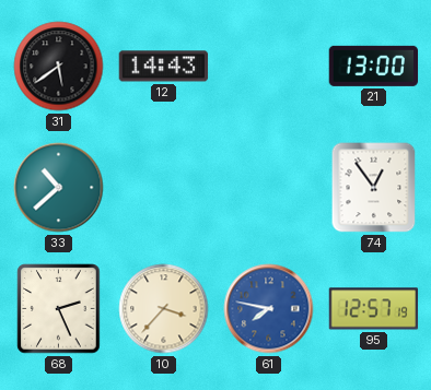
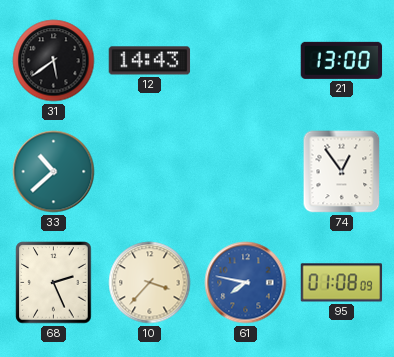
95: 12:57 -> 01:08 (342, 283)
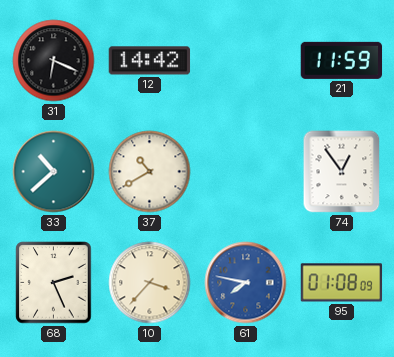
31: 5:39 -> 6:19 (54, 61)
12: 14:43 -> 14:42 (150, 61)
21: 13:00 -> 11:59 (342, 60)
37: none -> 10:40 (150, 172)
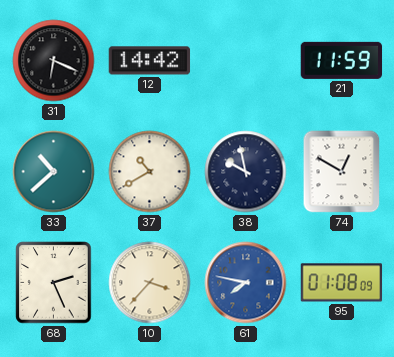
38: none -> 9:58 (246, 172)
74: 12:54 -> 12:50 (342, 172)
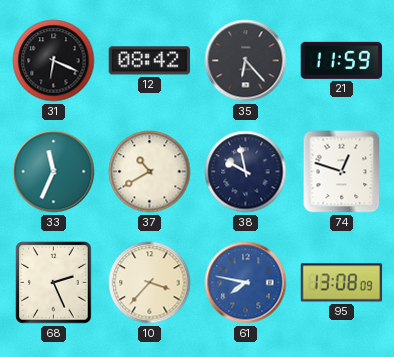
12: 14:42 -> 08:42 (150, 61)
35: none -> 6:23 (246, 61)
33: 10:38 -> 11:34 (54, 172)
74: 12:50 -> 12:48 (342, 172)
95: 01:08 -> 13:08 (342, 283)
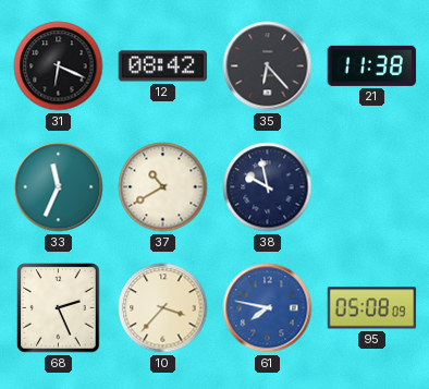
21: 11:59 -> 11:38 (372, 65)
74: 12:48 -> none (342, 172)
95: 13:08 -> 05:08 (372, 308)
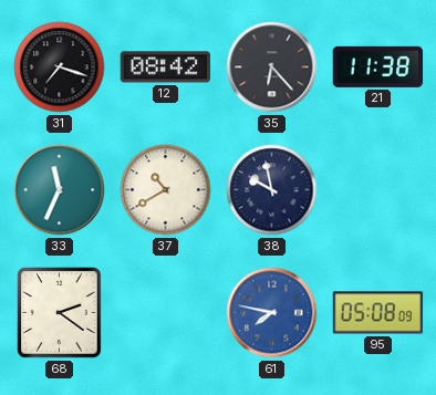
31: 6:19 -> 7:18 (60, 67)
68: 2:26 -> 2:21 (60, 313)
10: 3:37 -> none (163, 308)
